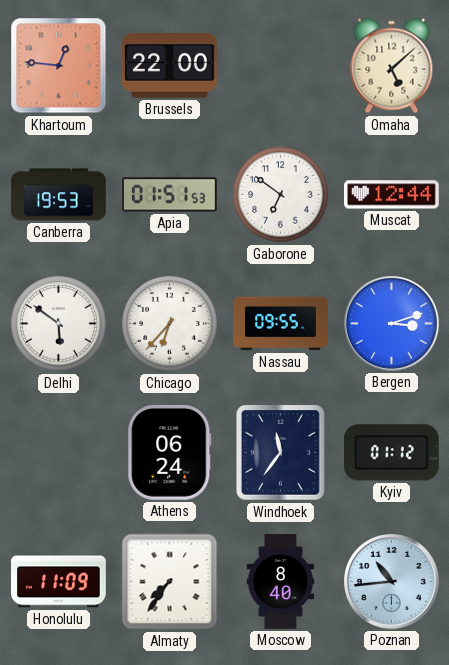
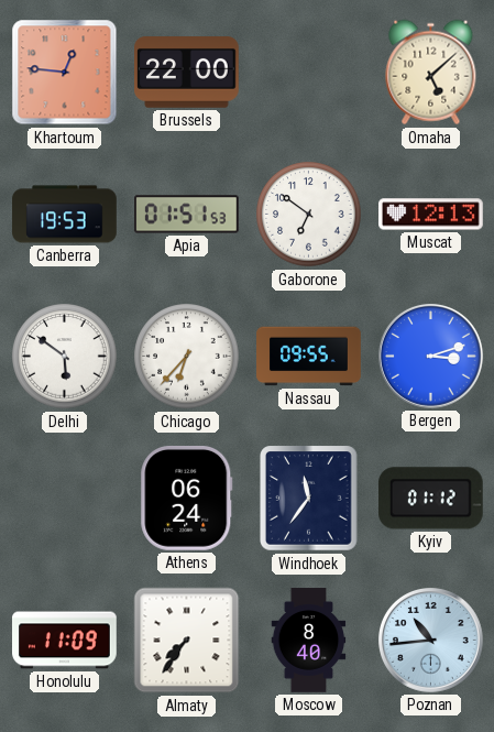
Muscat: 12:44 -> 12:13 (431, 215)
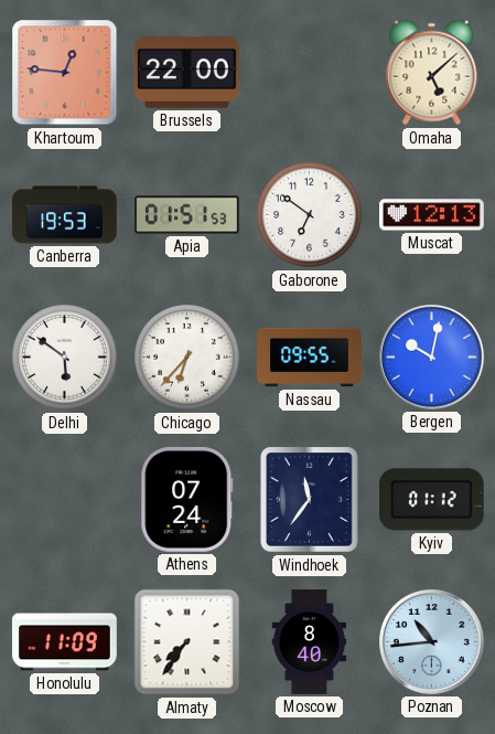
Bergen: 3:12 -> 10:02 (432, 358)
Athens: 06:24 -> 07:24 (187, 500)
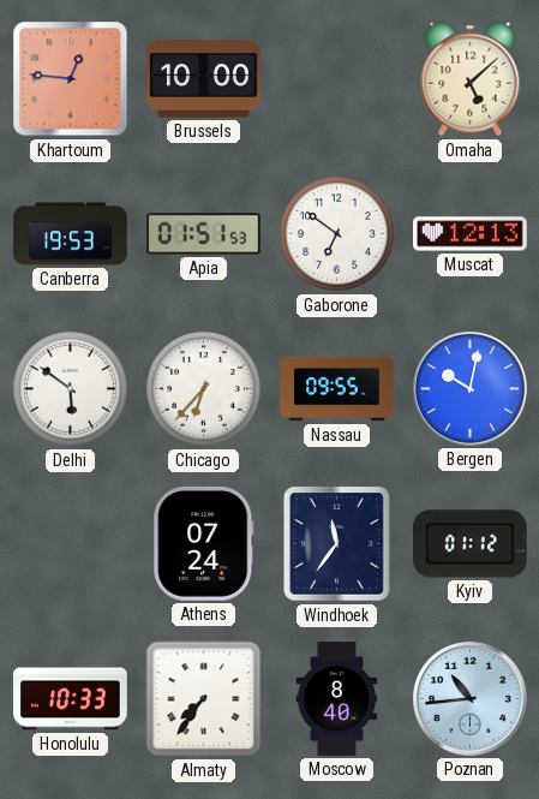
Brussels: 22:00 -> 10:00 (204, 79)
Honolulu: 11:09 -> 10:33 (71, 699)
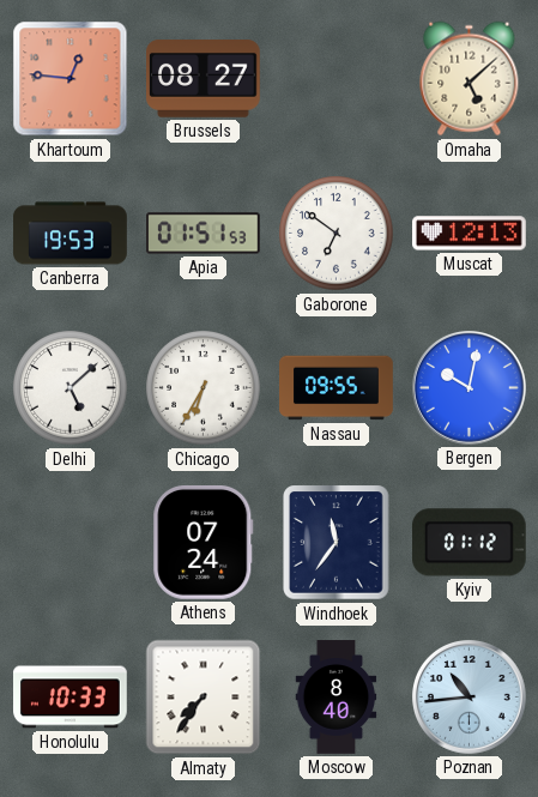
Brussels: 10:00 -> 08:27 (204, 79)
Delhi: 5:51 -> 5:08 (71, 388)
Chicago: 6:37 -> 6:35 (204, 388)
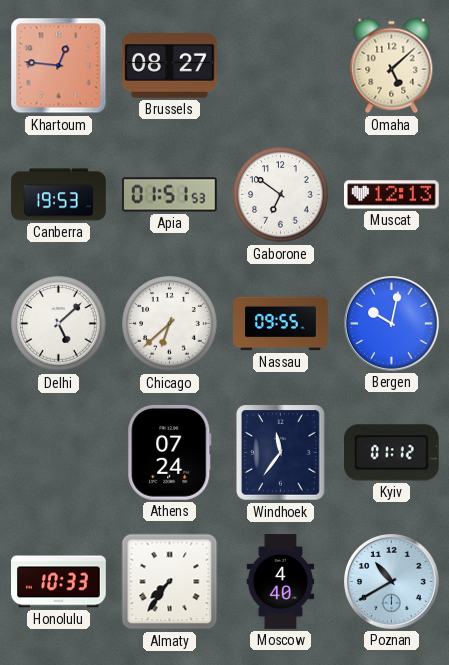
Chicago: 6:35 -> 6:38 (170, 324)
Moscow: 8:40 -> 4:40 (281, 582)
Poznan: 10:44 -> 10:40 (392, 582)
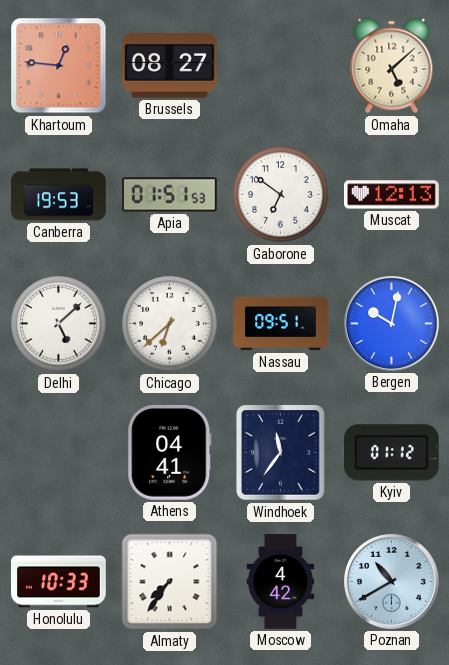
Nassau: 09:55 -> 09:51 (281, 324)
Athens: 07:24 -> 04:41 (170, 453)
Moscow: 4:40 -> 4:42 (281, 582)
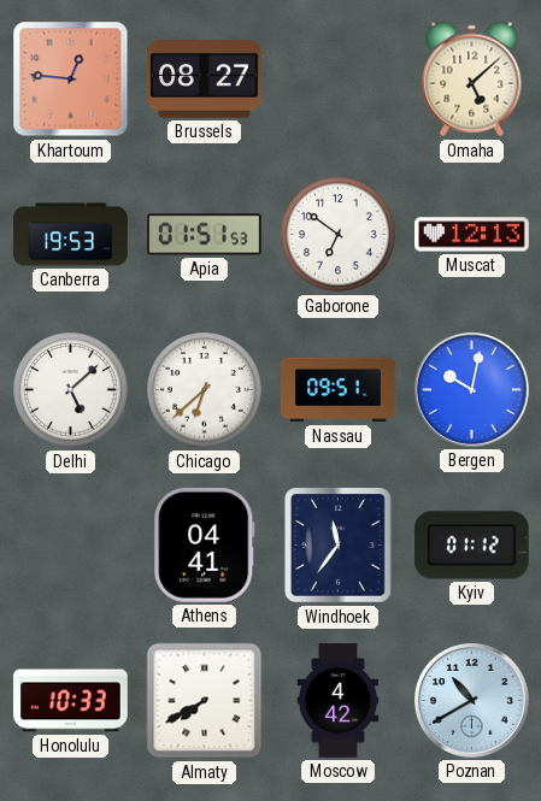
Almaty: 7:36 -> 7:40 (205, 701)
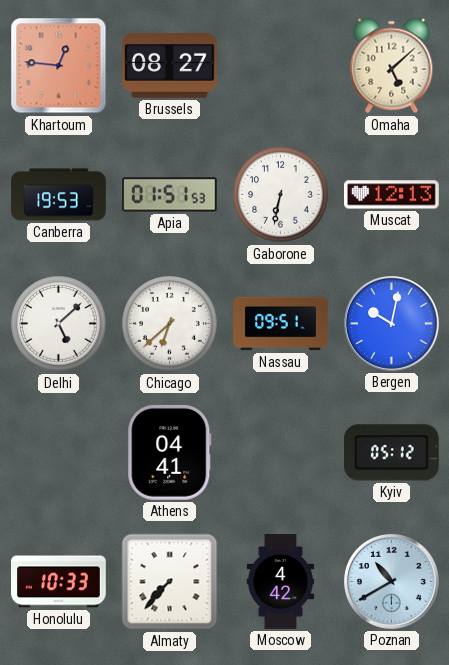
Gaborone: 6:51 -> 6:32 (281, 195)
Windhoek: 11:36 -> none (339, 546)
Kyiv: 01:12 -> 05:12 (391, 453)
Almaty: 7:40 -> 7:37 (170, 582)
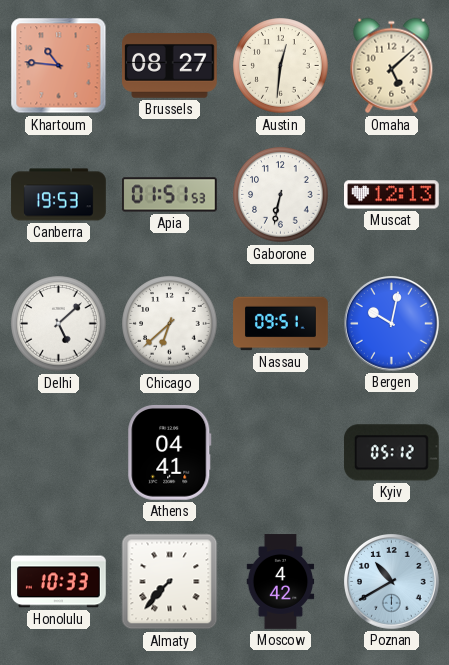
Khartoum: 12:46 -> 10:46 (59, 66)
Austin: none -> 12:31 (281, 66)
